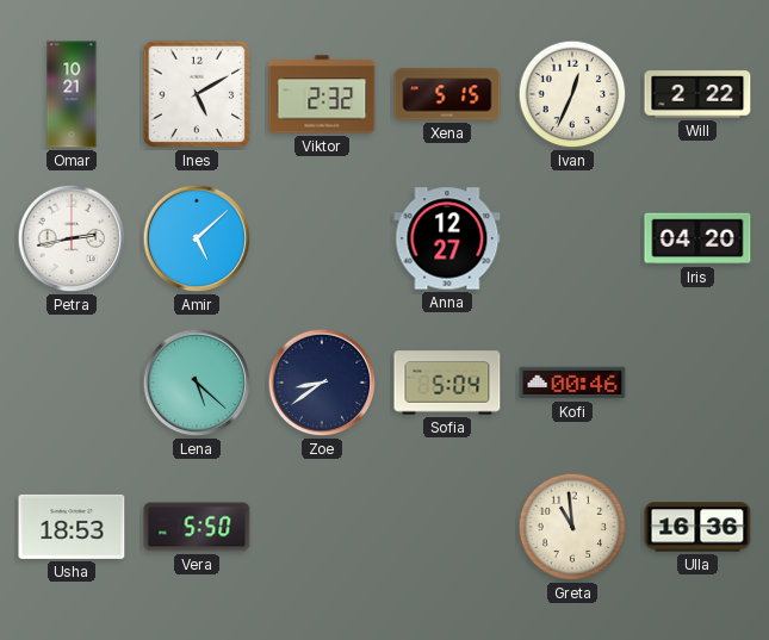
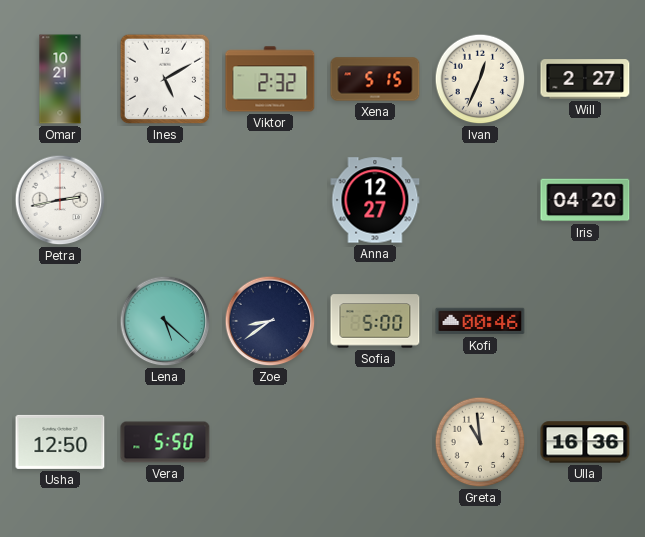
Will: 2:22 -> 2:27 (585, 79)
Amir: 5:08 -> none (197, 238)
Sofia: 5:04 -> 5:00 (375, 321)
Usha: 18:53 -> 12:50 (60, 442)
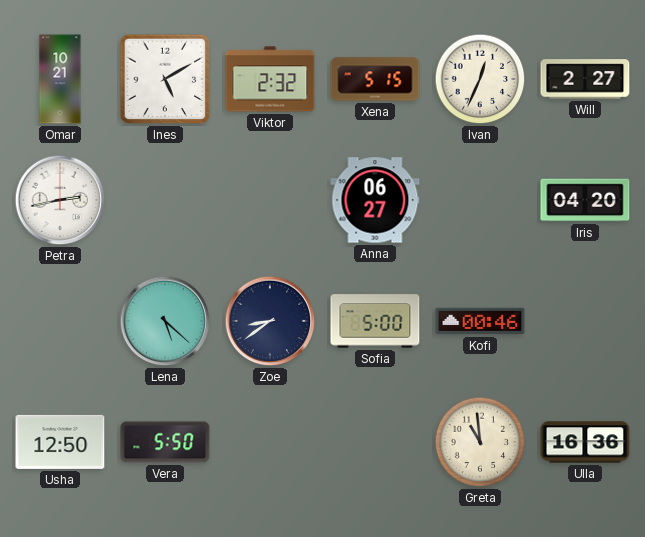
Anna: 12:27 -> 06:27 (375, 200)
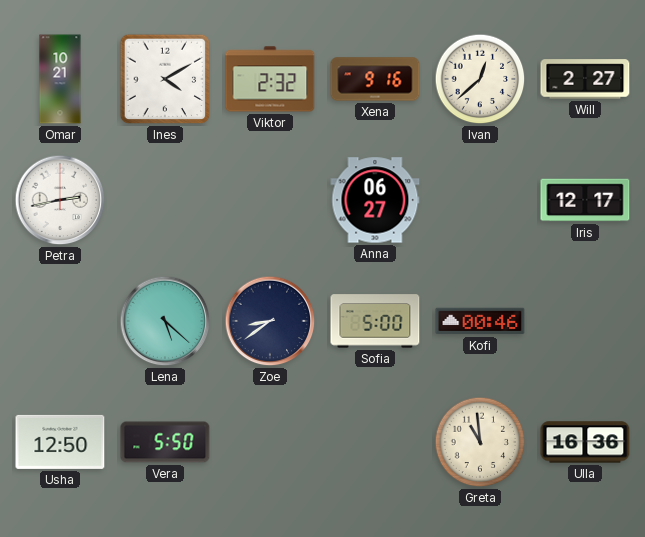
Ines: 5:10 -> 4:10 (165, 79)
Xena: 5:15 -> 9:16 (375, 79)
Ivan: 12:34 -> 12:38 (480, 79)
Iris: 04:20 -> 12:17 (585, 200)
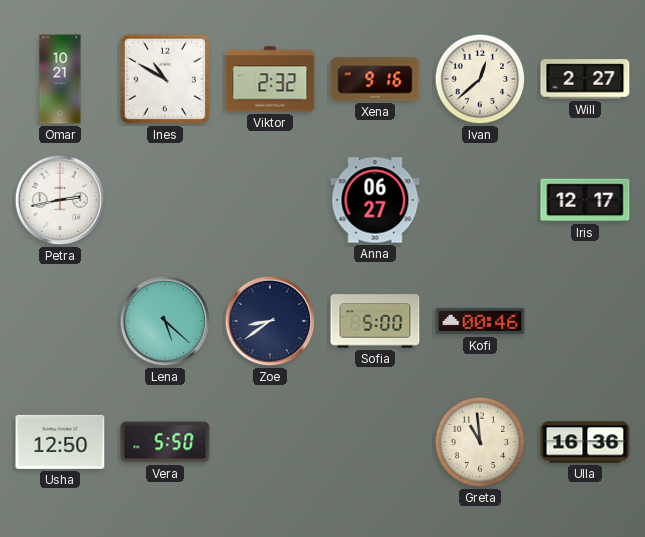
Ines: 4:10 -> 10:50 (165, 79)
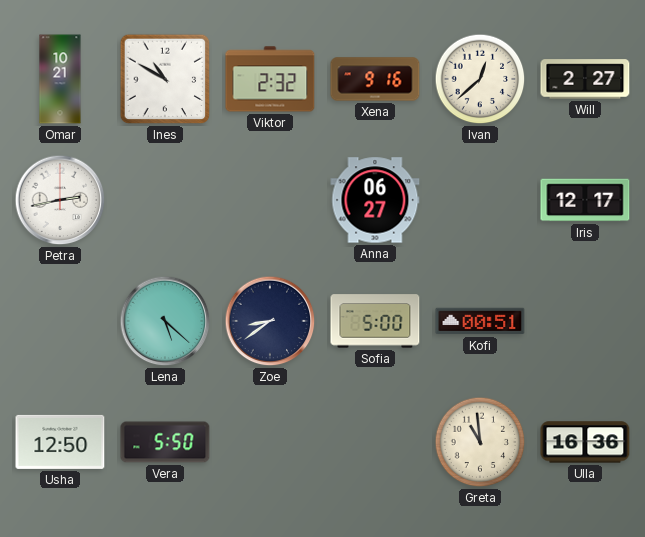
Kofi: 00:46 -> 00:51 (480, 321)
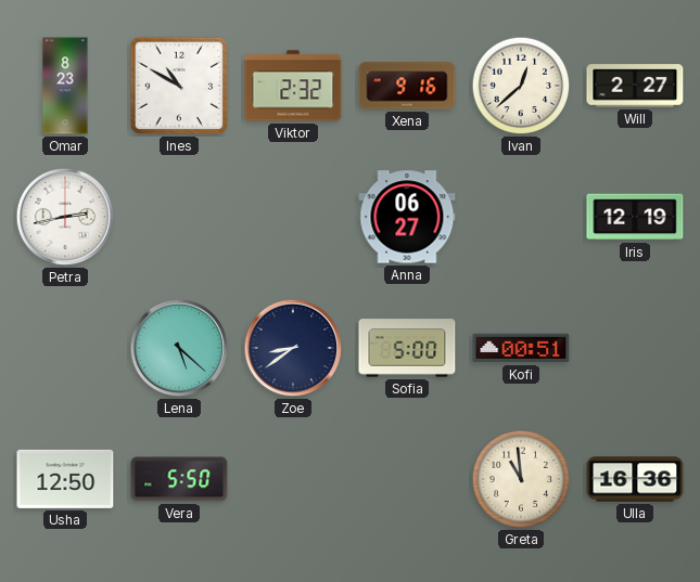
Omar: 10:21 -> 8:23 (65, 86)
Iris: 12:17 -> 12:19 (635, 217)
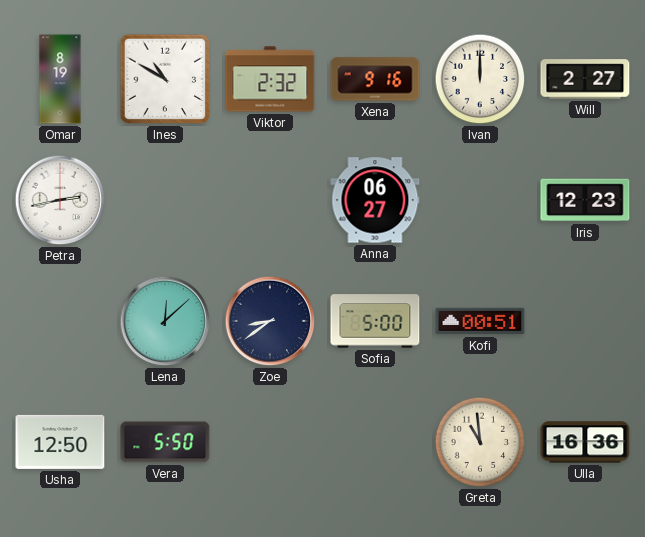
Omar: 8:23 -> 8:19 (60, 79)
Ivan: 12:38 -> 12:00 (480, 79)
Iris: 12:19 -> 12:23 (585, 200)
Lena: 5:22 -> 12:08 (165, 321)
